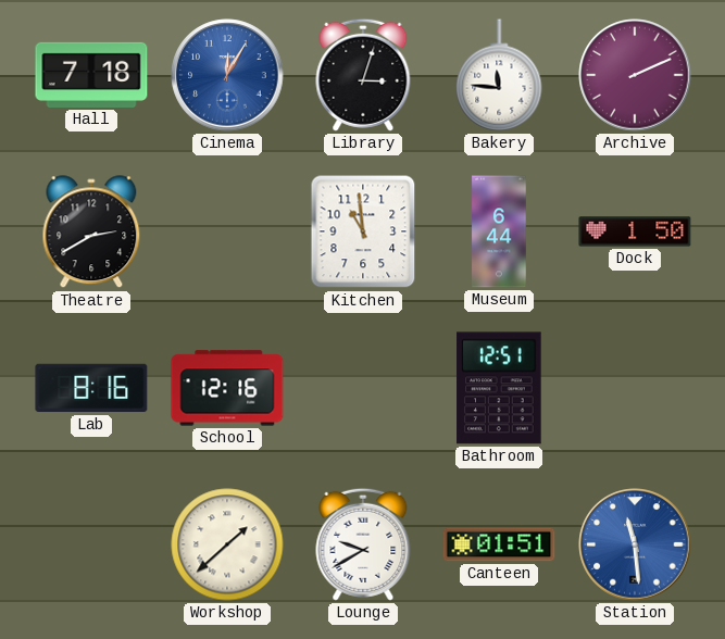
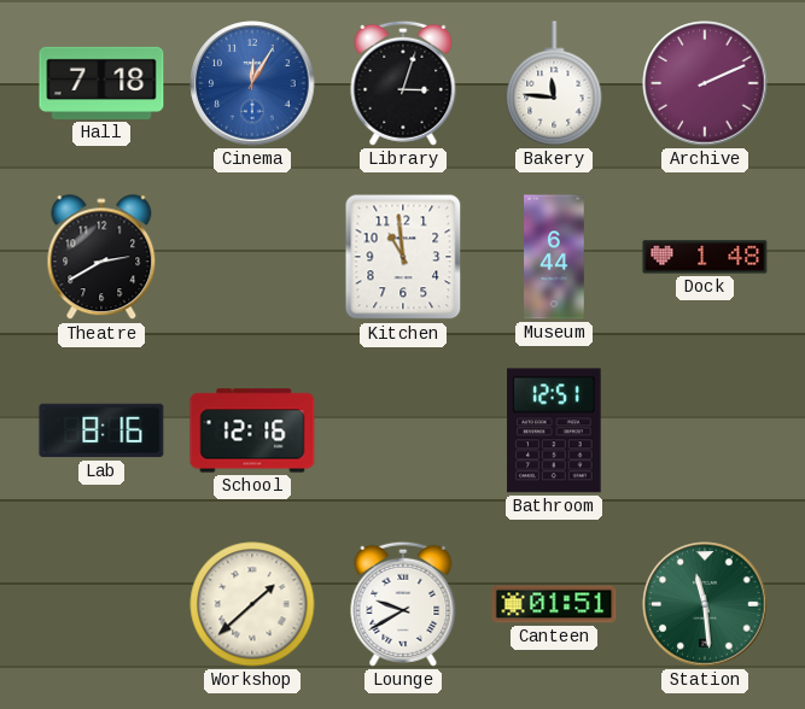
Dock: 1:50 -> 1:48 (705, 257)
Station dial: blue -> green (705, 604)
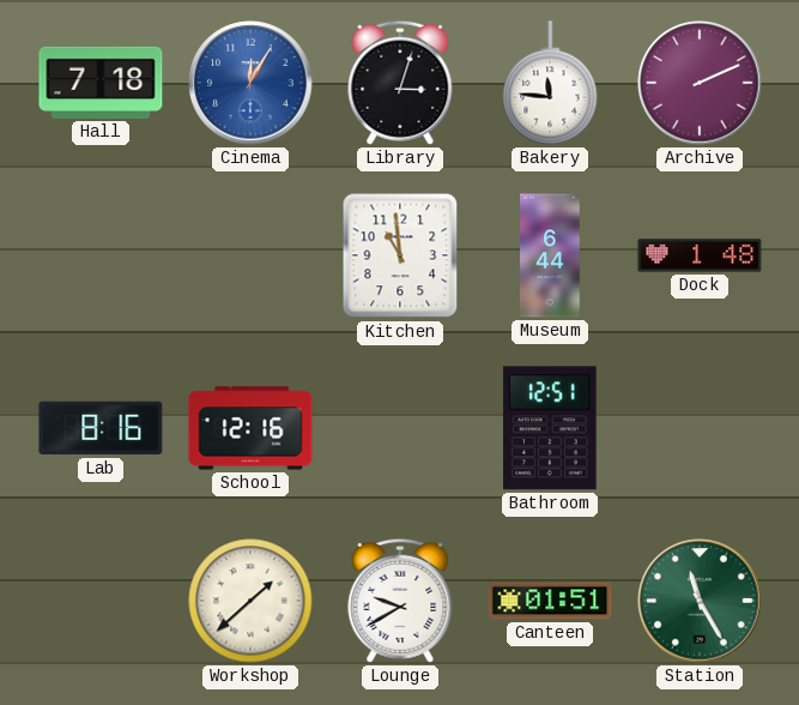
Theatre: 2:40 -> none (101, 258)
Station: 11:29 -> 11:25 (700, 601)
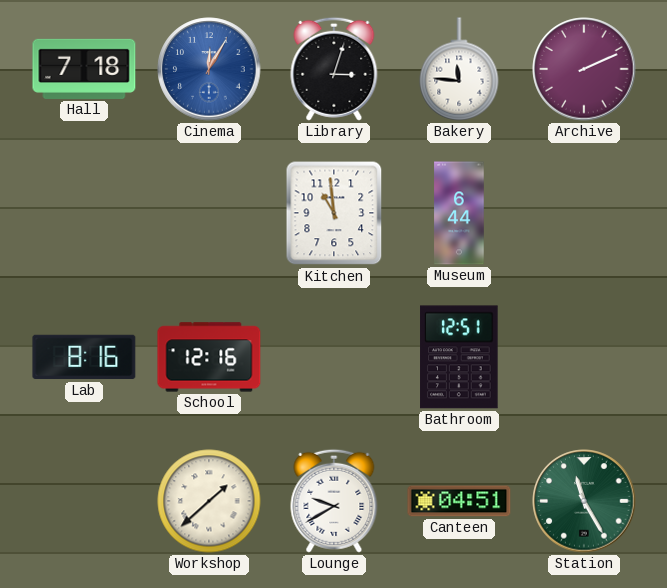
Dock: 1:48 -> none (700, 255)
Canteen: 01:51 -> 04:51 (459, 501)
